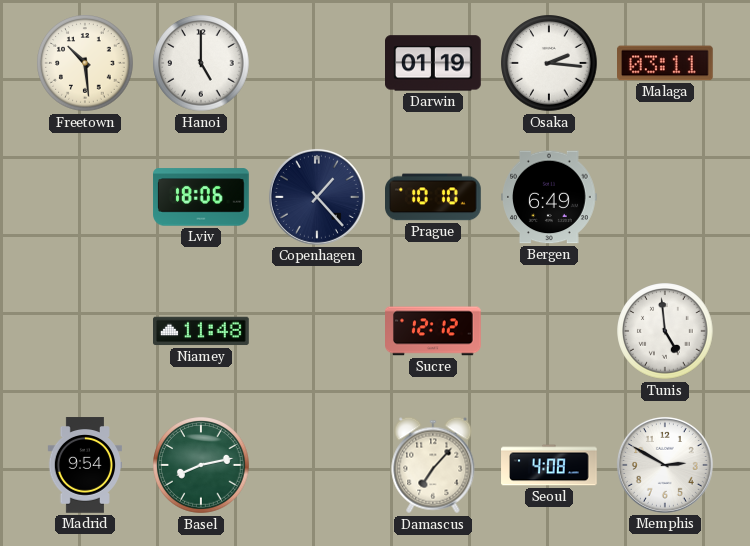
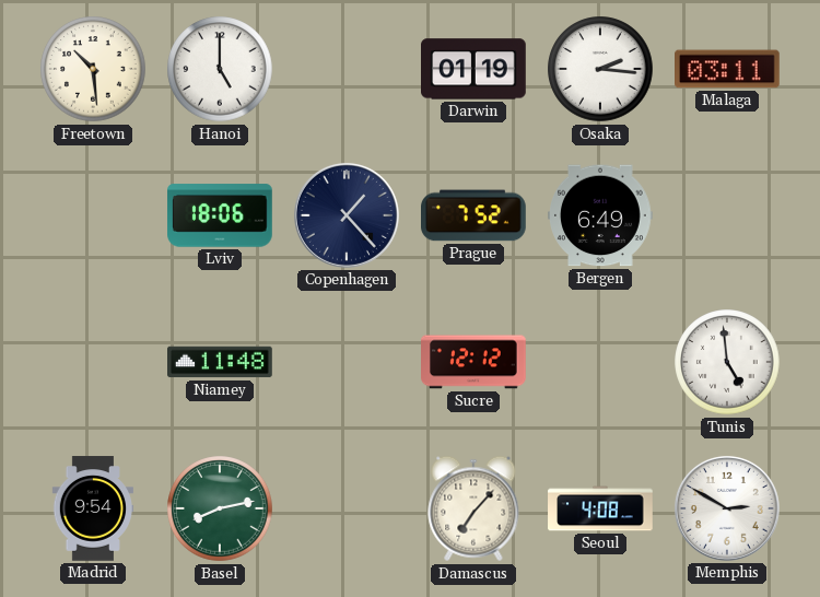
Prague: 10:10 -> 7:52 (473, 215)
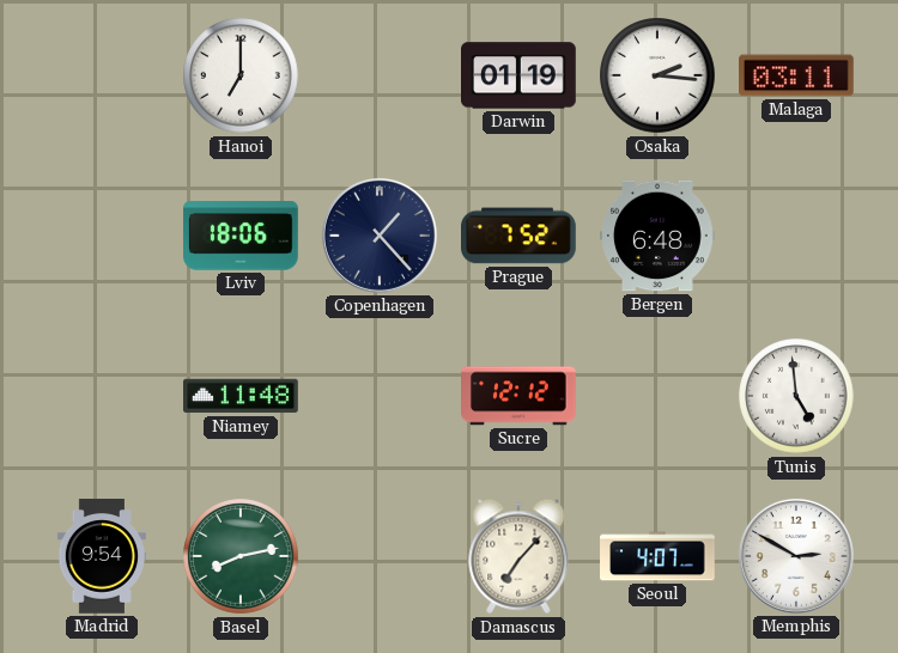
Freetown: 10:29 -> none (93, 69)
Hanoi: 5:00 -> 7:00 (241, 75)
Bergen: 6:49 -> 6:48 (657, 236)
Seoul: 4:08 -> 4:07 (657, 556)
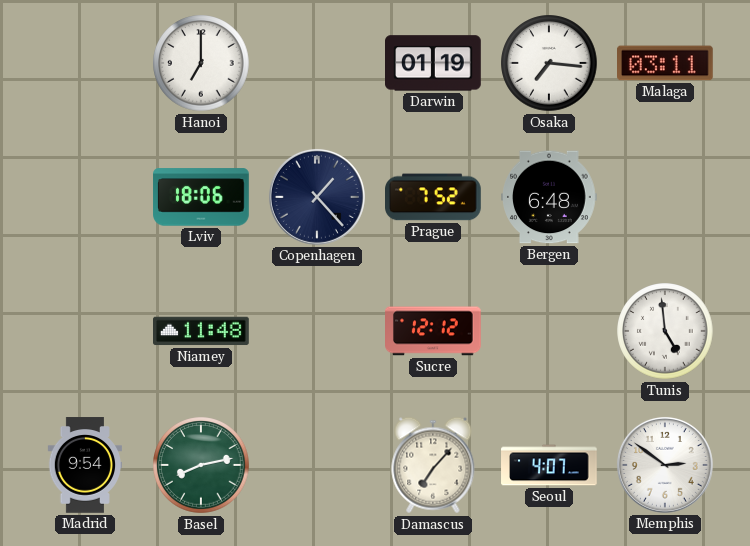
Osaka: 2:16 -> 7:16 (549, 63)
Memphis: 2:50 -> 2:51 (665, 465)
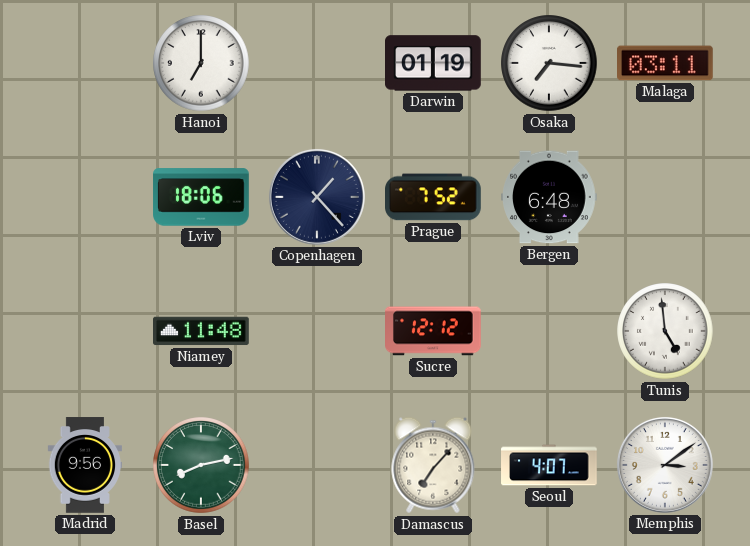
Madrid: 9:54 -> 9:56 (84, 465)
Memphis: 2:51 -> 3:09 (665, 465)
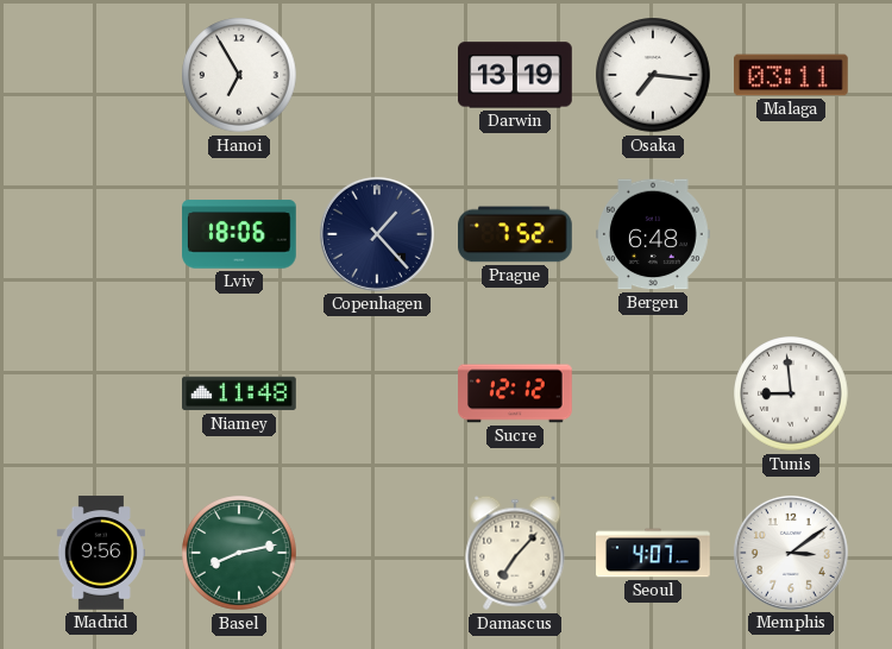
Hanoi: 7:00 -> 6:55 (239, 75)
Darwin: 01:19 -> 13:19 (516, 75)
Tunis: 4:59 -> 8:59 (791, 393)
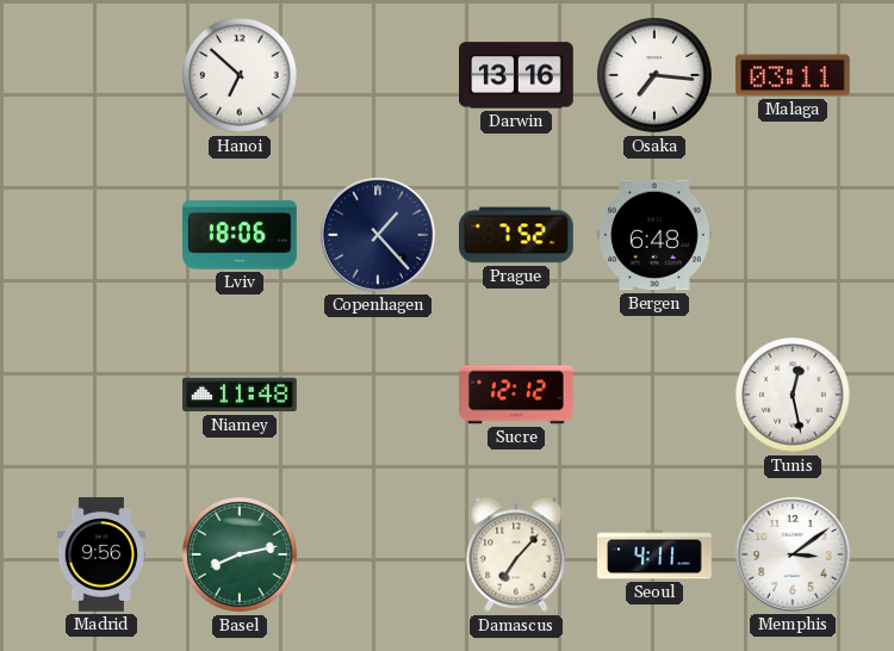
Hanoi: 6:55 -> 6:52 (240, 75)
Darwin: 13:19 -> 13:16 (517, 75)
Tunis: 8:59 -> 12:28 (793, 395)
Seoul: 4:07 -> 4:11 (654, 554)
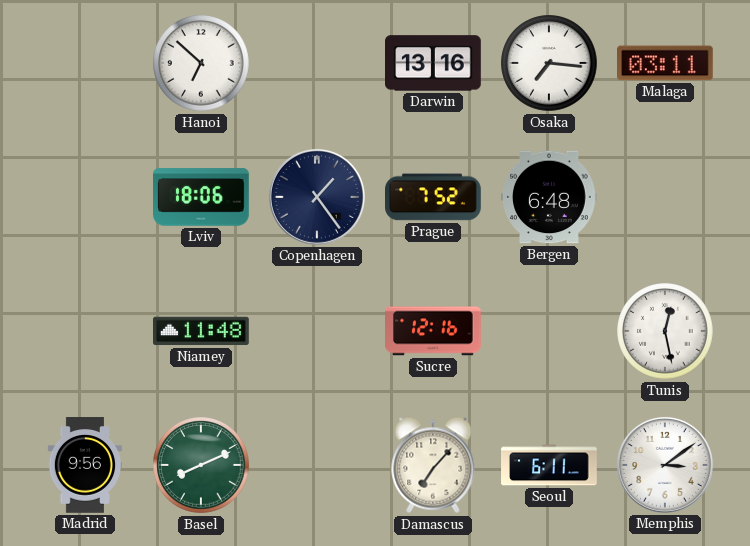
Copenhagen: 1:23 -> 1:24 (317, 197)
Sucre: 12:12 -> 12:16 (434, 331)
Basel: 8:13 -> 8:11 (201, 465)
Seoul: 4:11 -> 6:11 (549, 465)
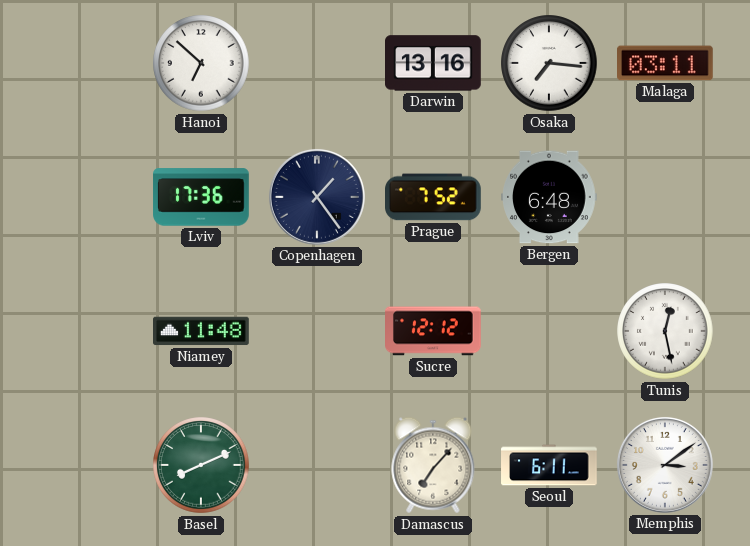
Lviv: 18:06 -> 17:36 (201, 197)
Sucre: 12:16 -> 12:12 (434, 331)
Madrid: 9:56 -> none (84, 465)
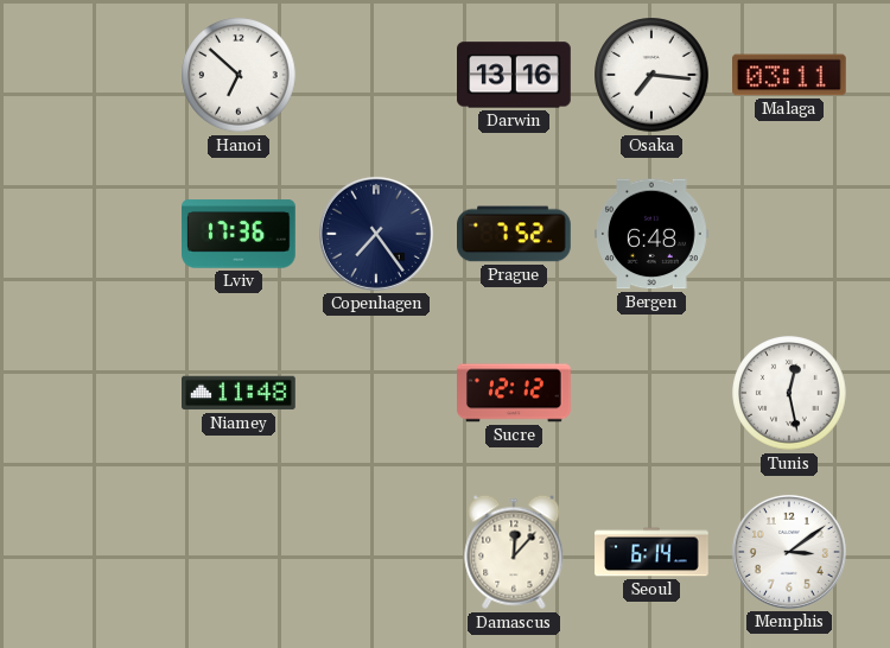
Copenhagen: 1:24 -> 7:24 (376, 234)
Basel: 8:11 -> none (201, 465)
Damascus: 7:07 -> 12:07 (514, 552)
Seoul: 6:11 -> 6:14 (651, 552)
